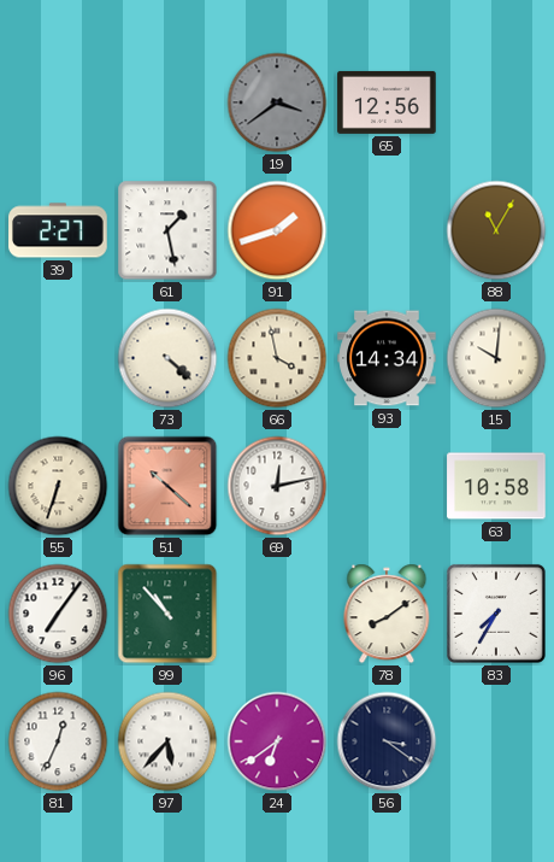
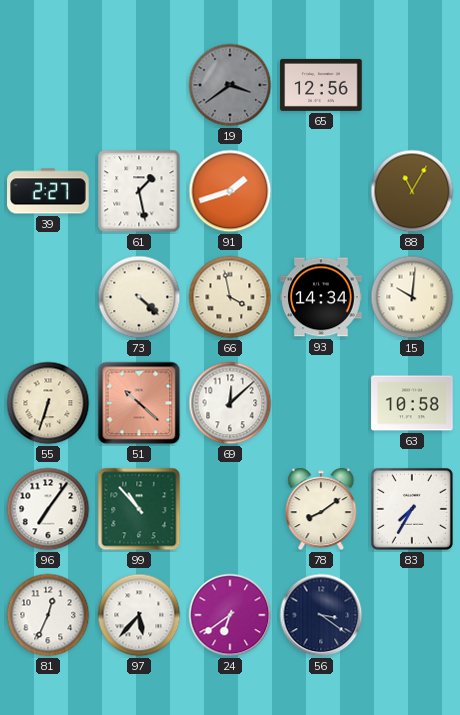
69: 12:13 -> 12:08 (230, 403)
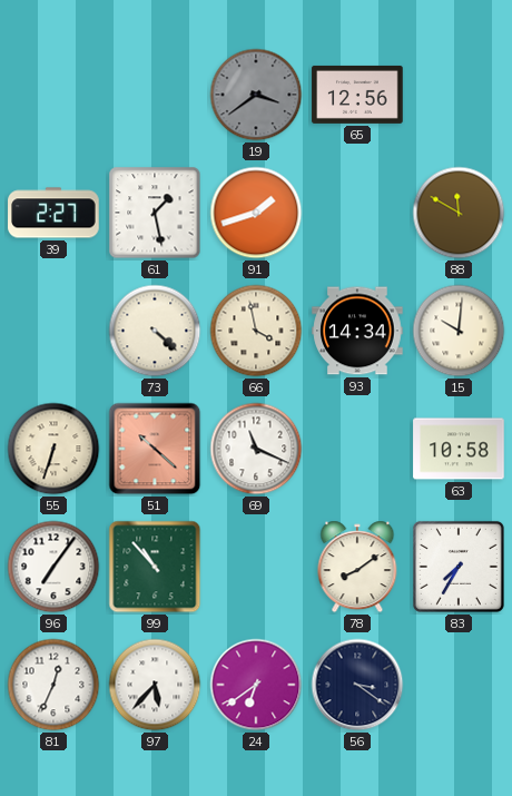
88: 11:05 -> 11:50 (459, 213)
69: 12:08 -> 11:19 (256, 449)
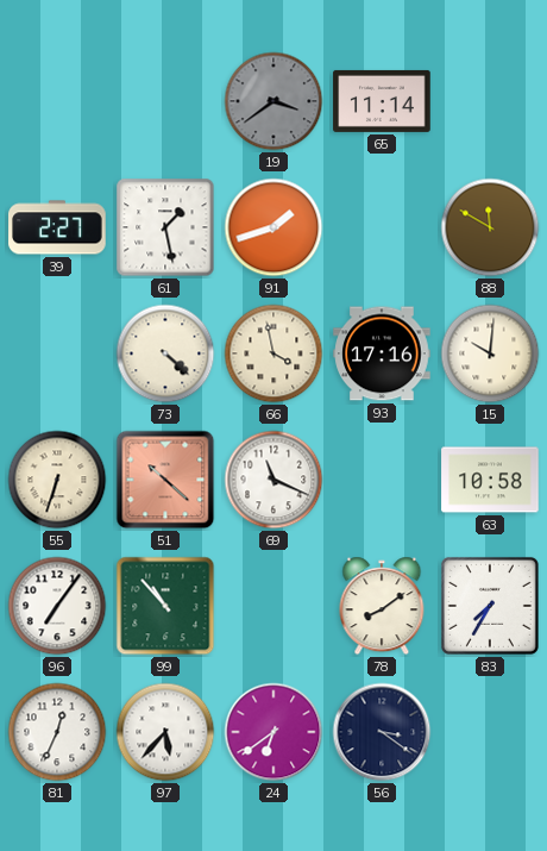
65: 12:56 -> 11:14 (382, 101)
93: 14:34 -> 17:16 (382, 353)
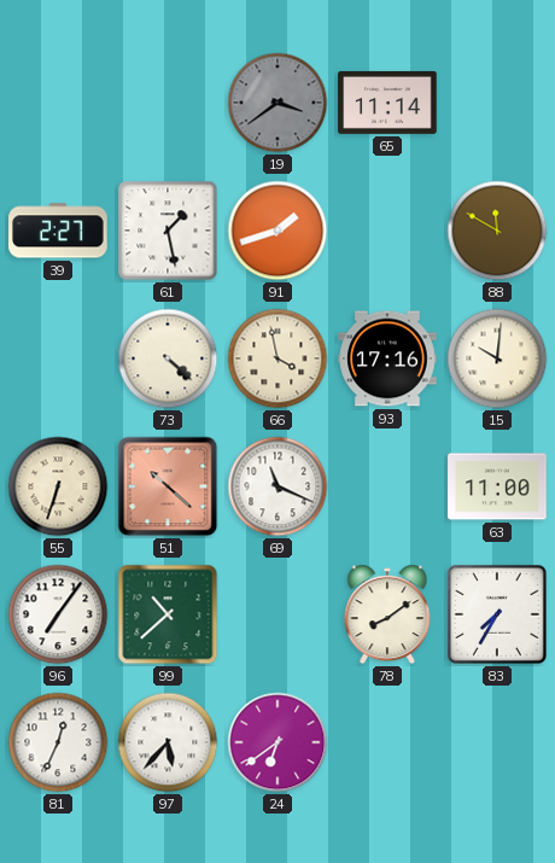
63: 10:58 -> 11:00 (497, 486)
99: 10:53 -> 10:38 (168, 614)
56: 3:21 -> none (382, 732)
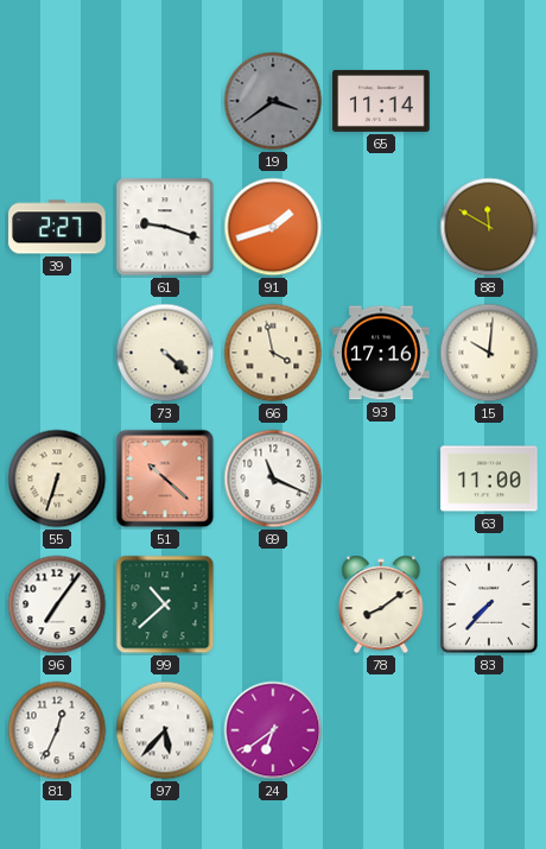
61: 1:28 -> 9:18 (165, 227)
83: 7:35 -> 7:37 (489, 604)
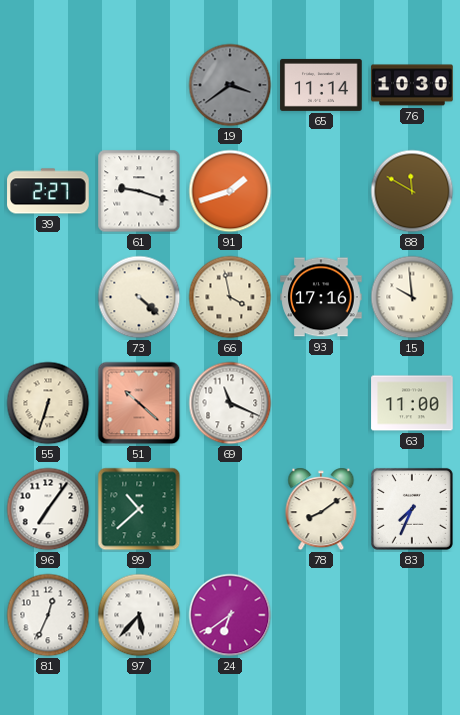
76: none -> 10:30 (412, 85)
15: 10:01 -> 9:59 (412, 297)
83: 7:37 -> 7:34 (412, 509)
